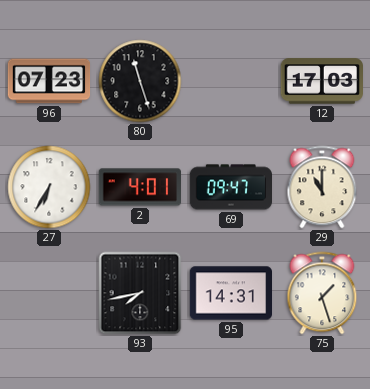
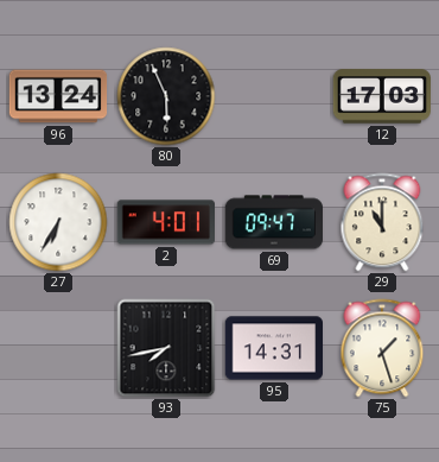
96: 07:23 -> 13:24 (58, 96)
80: 11:27 -> 5:56 (166, 96)
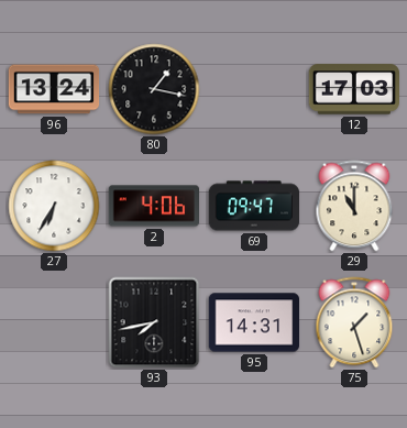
80: 5:56 -> 1:17 (154, 89)
2: 4:01 -> 4:06 (153, 206)
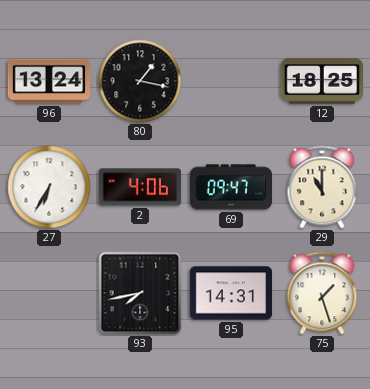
12: 17:03 -> 18:25 (321, 81)
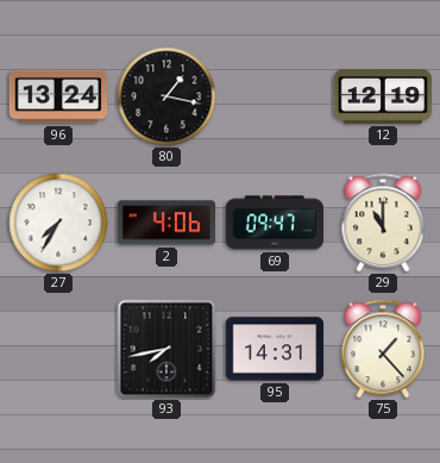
12: 18:25 -> 12:19 (382, 96)
27: 6:35 -> 7:35 (58, 223)
75: 1:27 -> 1:23 (383, 349)
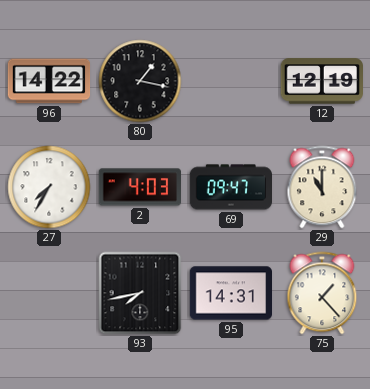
96: 13:24 -> 14:22 (49, 81)
2: 4:06 -> 4:03 (139, 187)
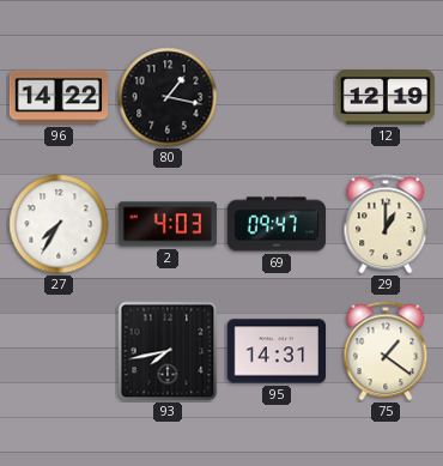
29: 11:00 -> 1:00 (386, 224)
75: 1:23 -> 1:21 (386, 351)
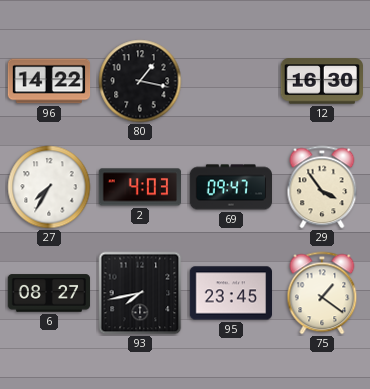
12: 12:19 -> 16:30 (321, 81)
29: 1:00 -> 3:54 (322, 187)
6: none -> 08:27 (49, 293)
95: 14:31 -> 23:45 (231, 293)
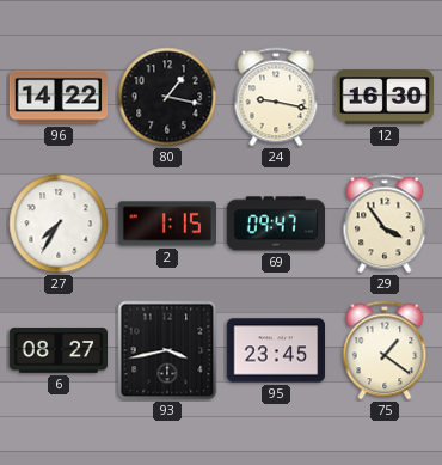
24: none -> 9:17 (276, 97)
2: 4:03 -> 1:15 (166, 224)
93: 7:43 -> 3:43 (167, 350)
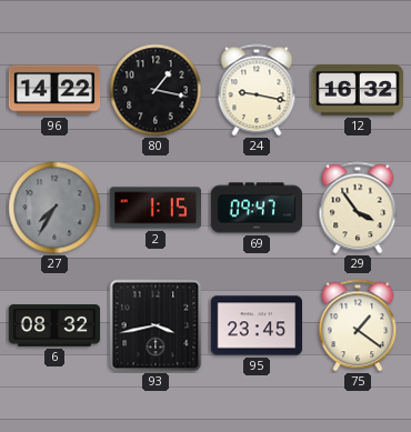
12: 16:30 -> 16:32 (357, 90)
27 dial: white -> grey (54, 208)
6: 08:27 -> 08:32 (54, 325)
